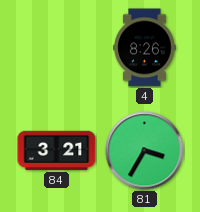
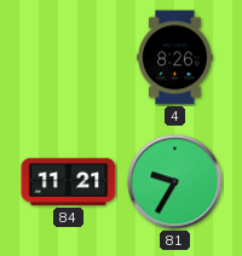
84: 3:21 -> 11:21 (69, 181)
81: 3:35 -> 9:35 (175, 182)
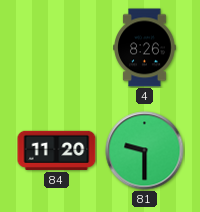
84: 11:21 -> 11:20 (57, 150)
81: 9:35 -> 9:30 (145, 151)
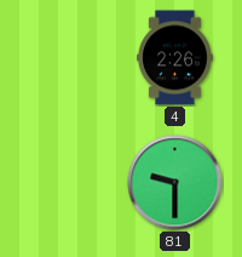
4: 8:26 -> 2:26 (175, 58)
84: 11:20 -> none (57, 150)
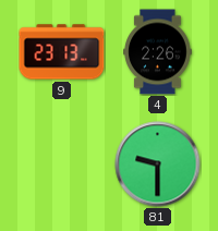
9: none -> 23:13 (62, 52)
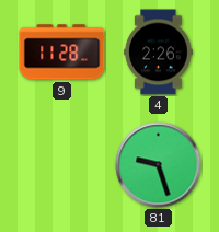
9: 23:13 -> 11:28 (62, 53)
81: 9:30 -> 9:27 (159, 165)
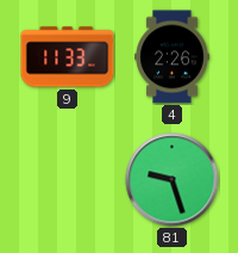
9: 11:28 -> 11:33 (68, 57)
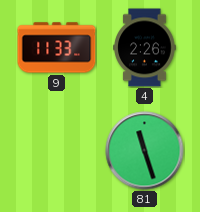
81: 9:27 -> 11:27 (145, 151)
